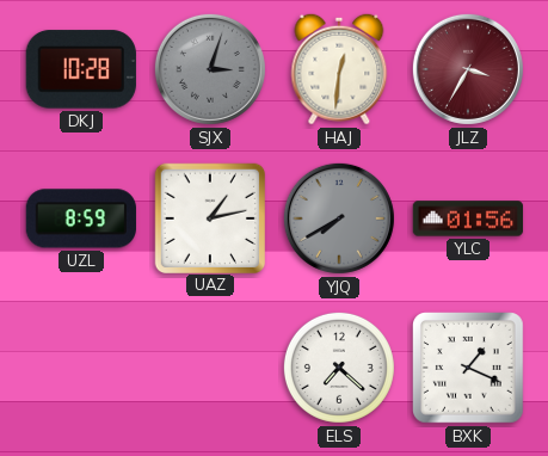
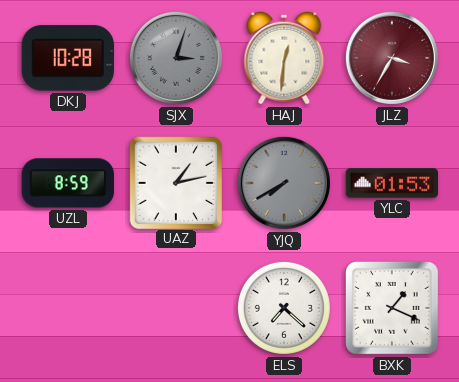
YLC: 01:56 -> 01:53 (392, 183)
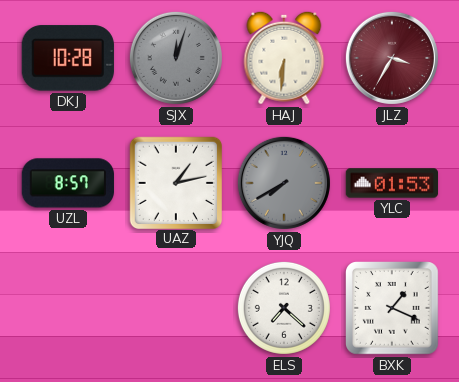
SJX: 3:03 -> 12:03 (176, 58)
HAJ: 12:31 -> 6:31 (284, 58)
UZL: 8:59 -> 8:57 (68, 183)
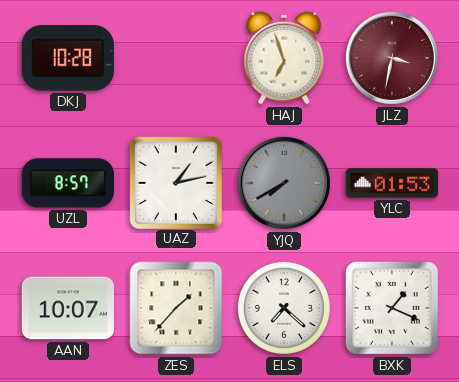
SJX: 12:03 -> none (176, 58)
HAJ: 6:31 -> 6:57 (284, 58)
JLZ: 3:35 -> 3:32 (392, 58)
AAN: none -> 10:07 (68, 308)
ZES: none -> 1:37 (176, 308)
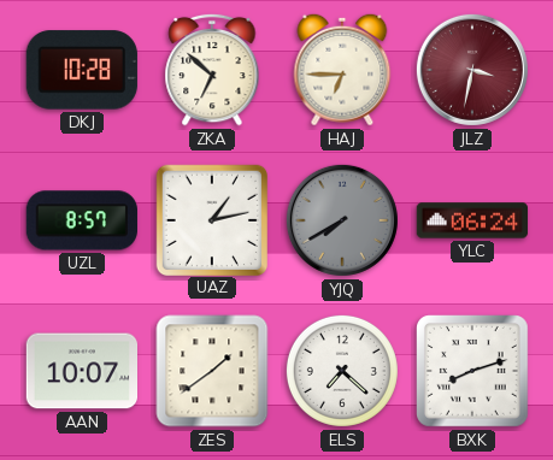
ZKA: none -> 6:52 (212, 70)
HAJ: 6:57 -> 6:45 (342, 70)
YLC: 01:53 -> 06:24 (472, 220)
ZES: 1:37 -> 1:39 (212, 371)
BXK: 1:19 -> 8:12 (473, 372)
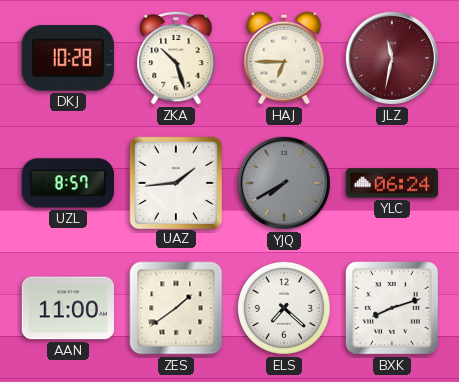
ZKA: 6:52 -> 10:27 (176, 58)
JLZ: 3:32 -> 11:32 (392, 58)
UAZ: 1:13 -> 1:44 (175, 182)
AAN: 10:07 -> 11:00 (68, 308)
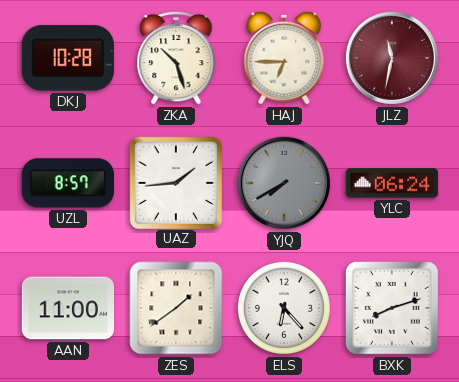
ELS: 7:22 -> 6:23 (284, 308)
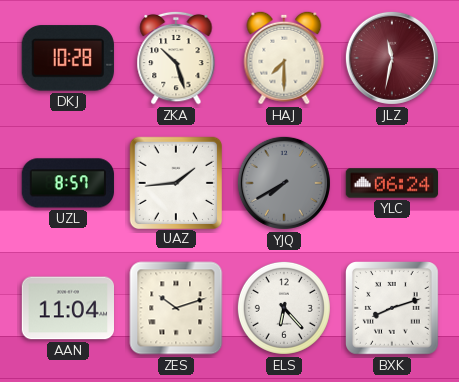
HAJ: 6:45 -> 7:30 (284, 58)
AAN: 11:00 -> 11:04 (68, 308)
ZES: 1:39 -> 10:12 (176, 308)
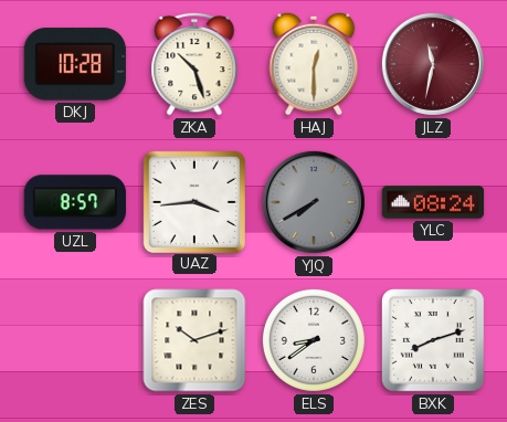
HAJ: 7:30 -> 12:30 (314, 64)
UAZ: 1:44 -> 3:44 (193, 201)
YLC: 06:24 -> 08:24 (433, 202)
AAN: 11:04 -> none (68, 308)
ELS: 6:23 -> 8:39 (314, 340)
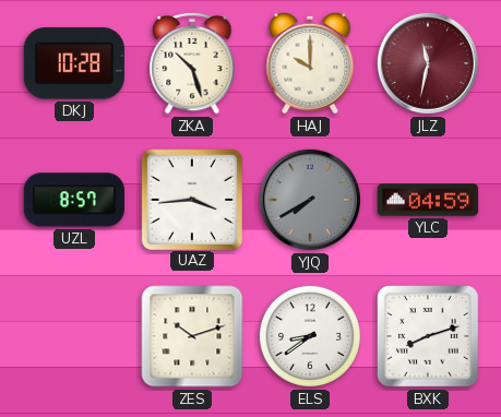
HAJ: 12:30 -> 10:00 (310, 63)
YLC: 08:24 -> 04:59 (428, 200)
